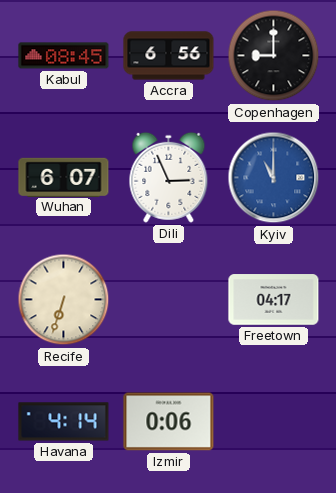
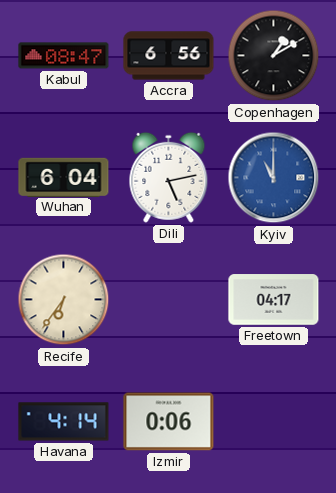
Kabul: 08:45 -> 08:47 (64, 56)
Copenhagen: 9:00 -> 1:10 (274, 56)
Wuhan: 6:07 -> 6:04 (64, 177)
Dili: 2:56 -> 5:13 (169, 177)
Recife: 6:33 -> 6:36 (64, 300)
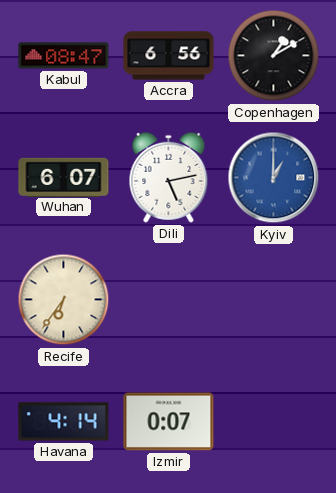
Wuhan: 6:04 -> 6:07 (64, 177)
Kyiv: 11:00 -> 1:00 (274, 178)
Freetown: 04:17 -> none (274, 300)
Izmir: 0:06 -> 0:07 (169, 422)
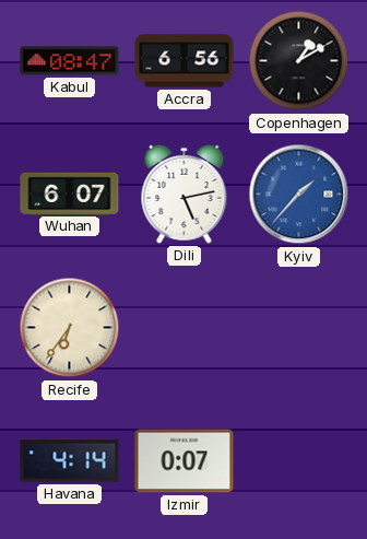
Kyiv: 1:00 -> 1:37 (299, 195)
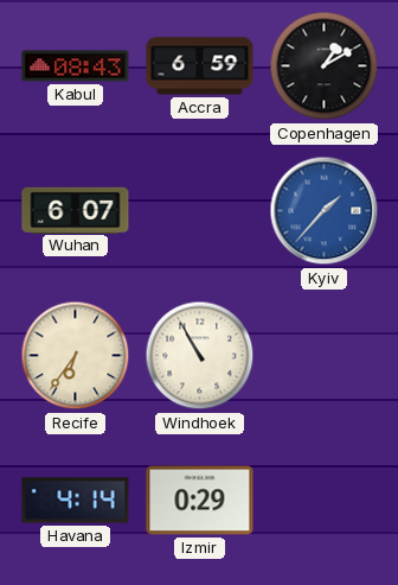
Kabul: 08:47 -> 08:43 (76, 66)
Accra: 6:56 -> 6:59 (200, 66)
Dili: 5:13 -> none (185, 194)
Windhoek: none -> 10:55 (200, 356)
Izmir: 0:07 -> 0:29 (200, 501)
